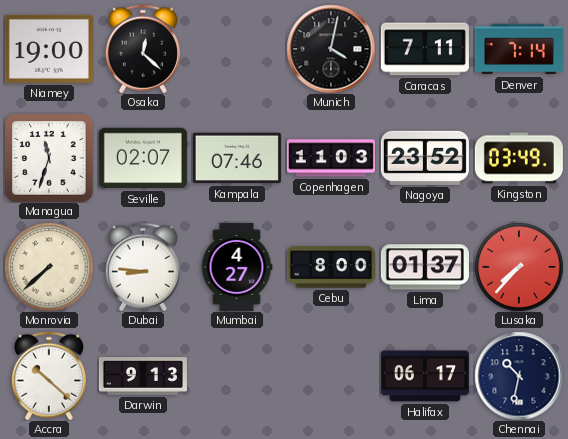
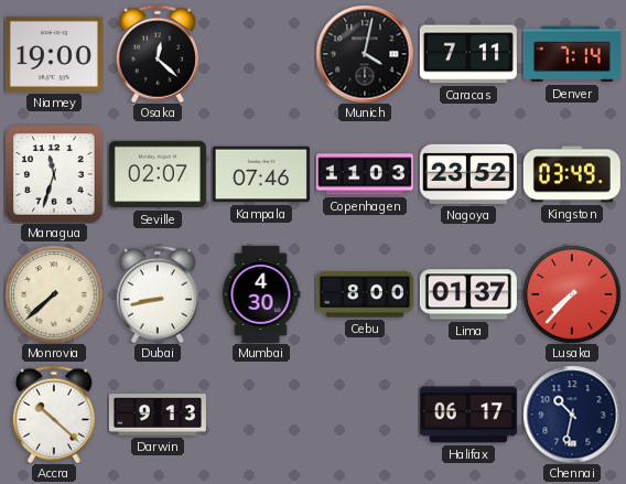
Dubai: 8:46 -> 8:43 (158, 294)
Mumbai: 4:27 -> 4:30 (261, 294)
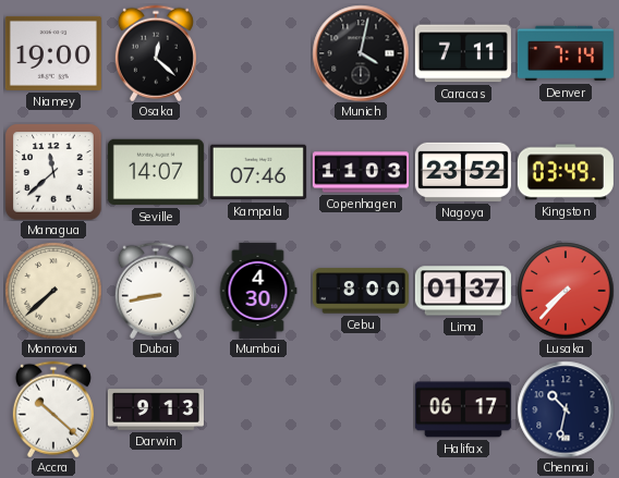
Managua: 11:33 -> 11:38 (53, 172)
Seville: 02:07 -> 14:07 (156, 172)
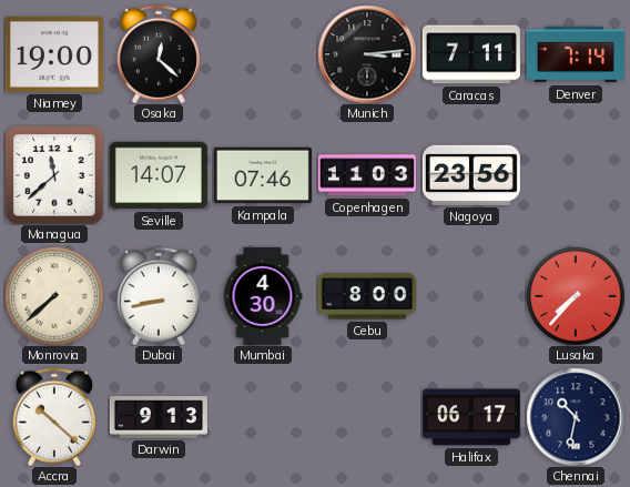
Munich: 4:02 -> 3:14 (367, 54)
Nagoya: 23:52 -> 23:56 (471, 175)
Kingston: 03:49 -> none (566, 172)
Lima: 01:37 -> none (463, 291)
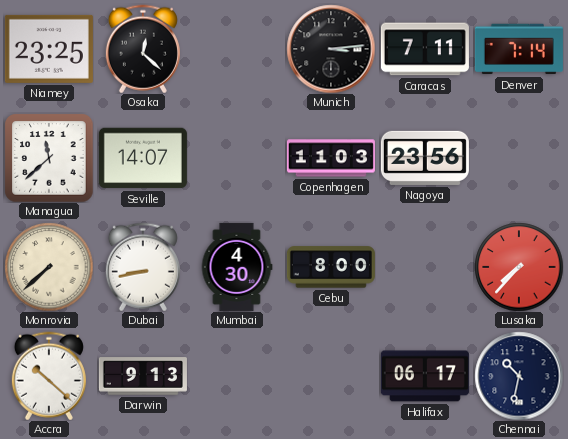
Niamey: 19:00 -> 23:25 (49, 49)
Kampala: 07:46 -> none (263, 175)
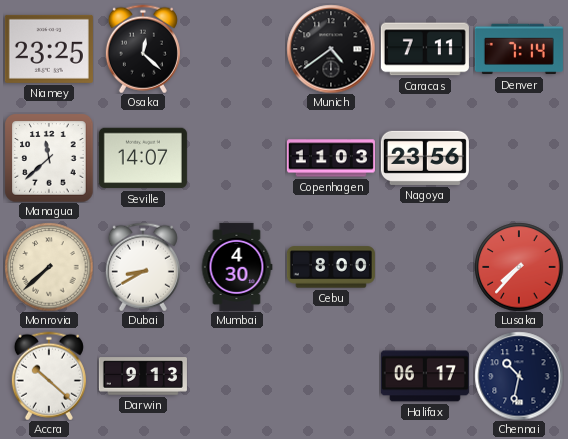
Munich: 3:14 -> 4:39 (331, 49)
Dubai: 8:43 -> 8:40 (143, 267)
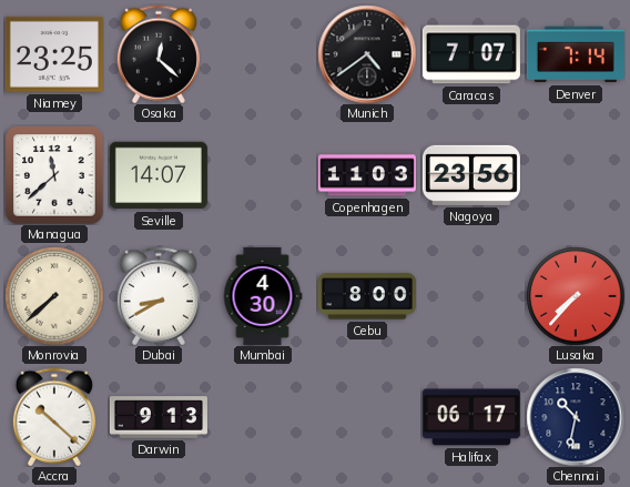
Caracas: 7:11 -> 7:07 (471, 54)
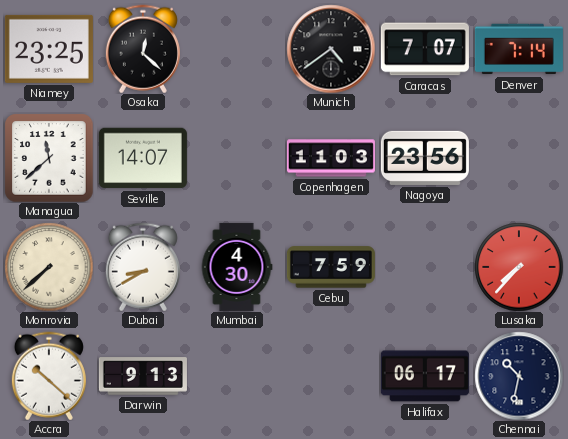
Cebu: 8:00 -> 7:59 (331, 267)
